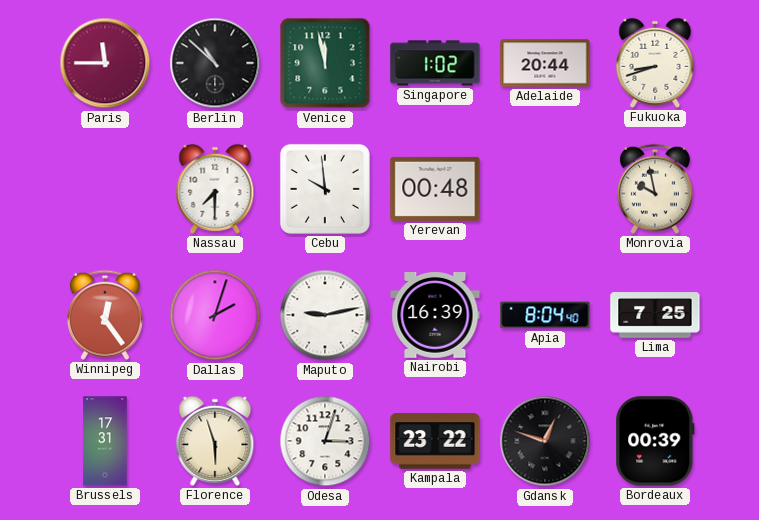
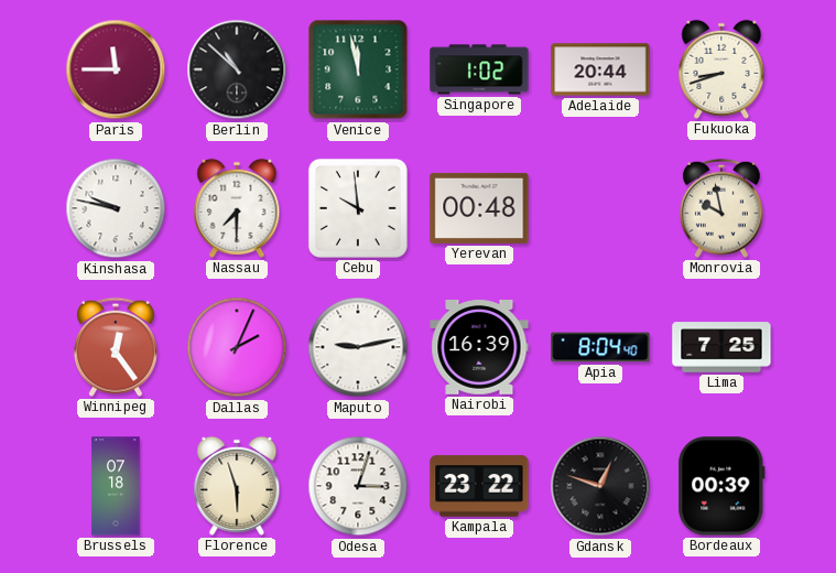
Kinshasa: none -> 9:47 (116, 208)
Dallas: 2:03 -> 2:04 (237, 347)
Brussels: 17:31 -> 07:18 (116, 486)
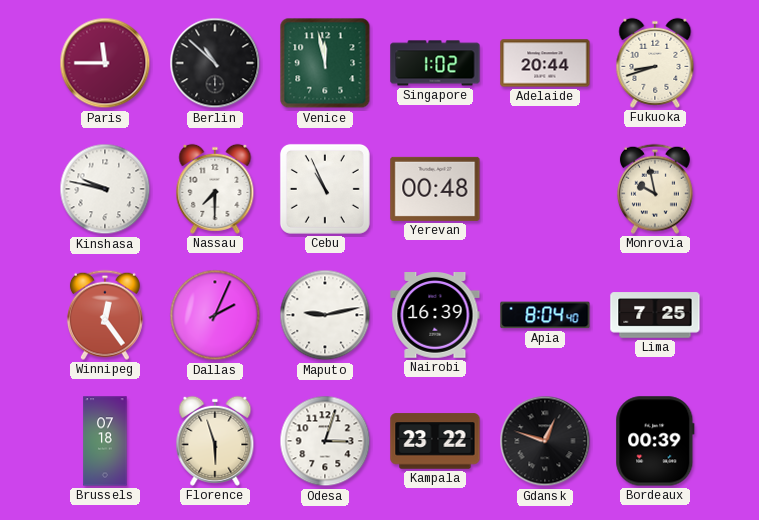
Cebu: 9:59 -> 10:56 (325, 189)
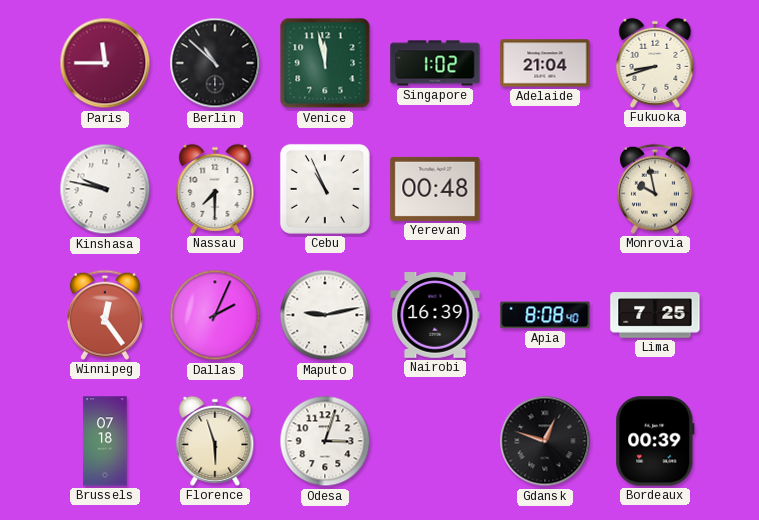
Adelaide: 20:44 -> 21:04 (545, 63)
Apia: 8:04 -> 8:08 (545, 315)
Kampala: 23:22 -> none (435, 441)
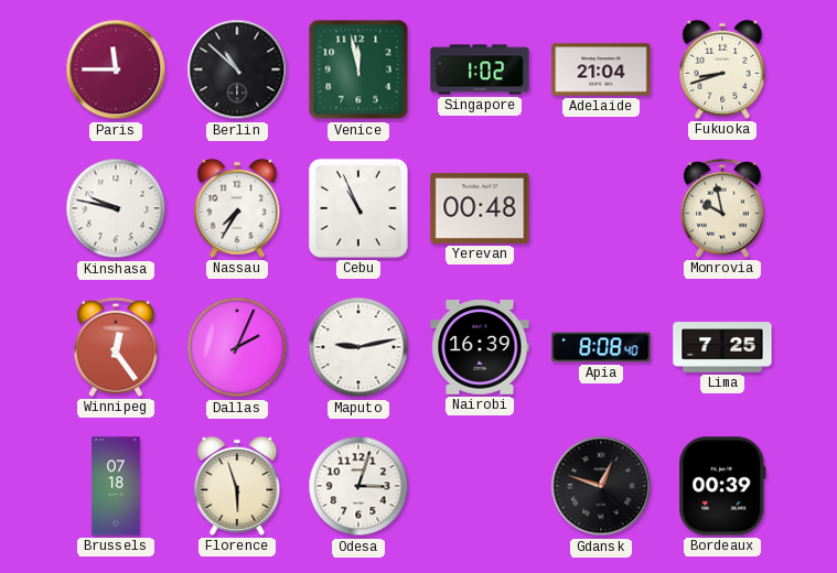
Nassau: 7:30 -> 7:35 (237, 208)
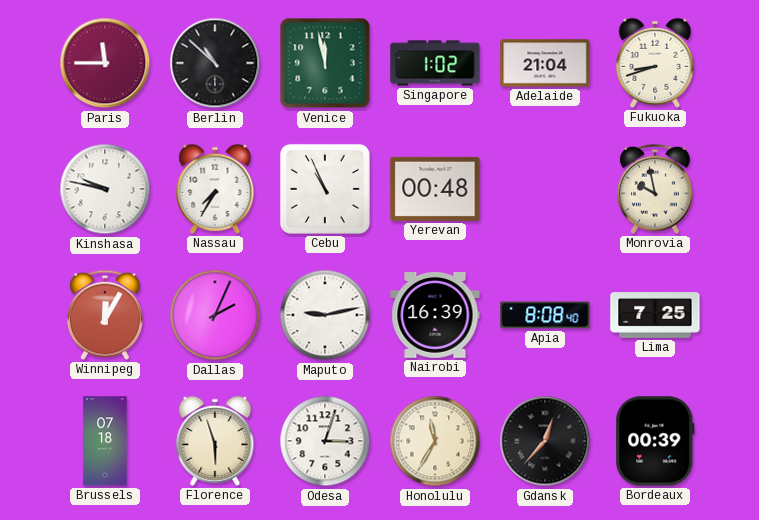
Winnipeg: 12:24 -> 12:05 (105, 315)
Honolulu: none -> 11:35 (435, 441)
Gdansk: 12:48 -> 12:37 (545, 441)
